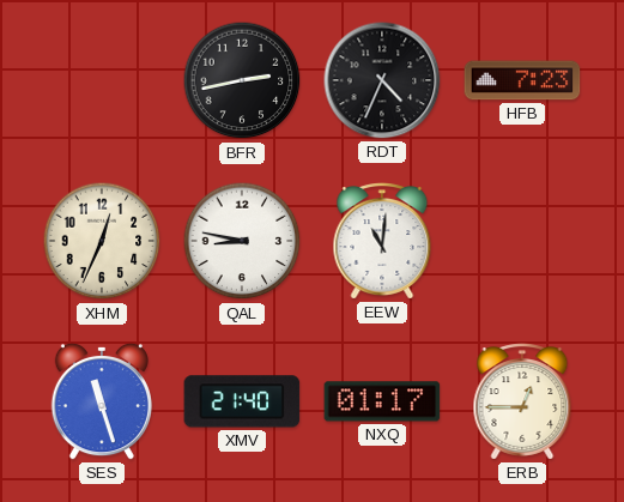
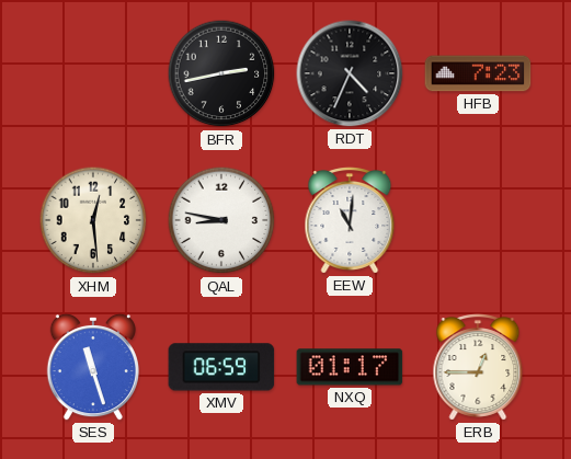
XHM: 12:34 -> 12:29 (93, 220)
XMV: 21:40 -> 06:59 (221, 367)
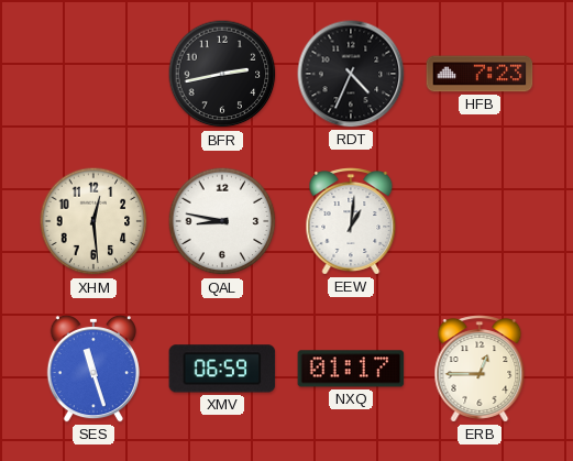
EEW: 11:01 -> 1:01 (351, 221)
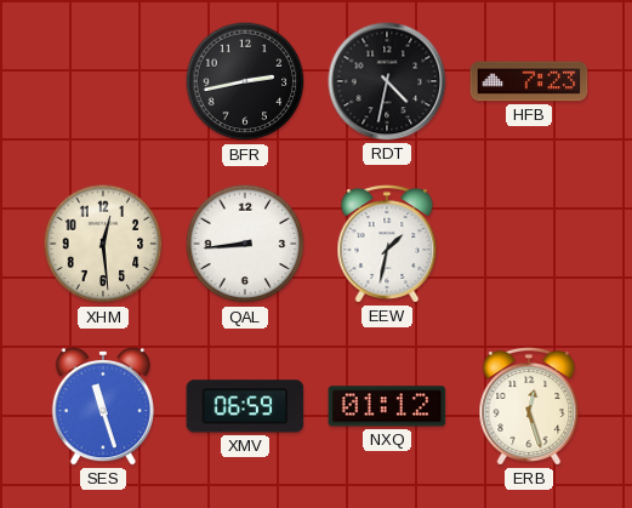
RDT: 4:34 -> 4:32 (387, 81)
QAL: 8:47 -> 8:44 (245, 244)
EEW: 1:01 -> 1:32 (387, 244)
NXQ: 01:17 -> 01:12 (387, 406)
ERB: 12:45 -> 12:27 (529, 406)
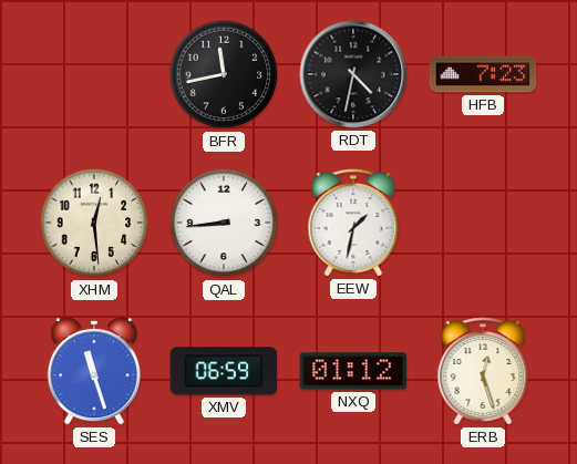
BFR: 2:43 -> 11:43 (224, 74)
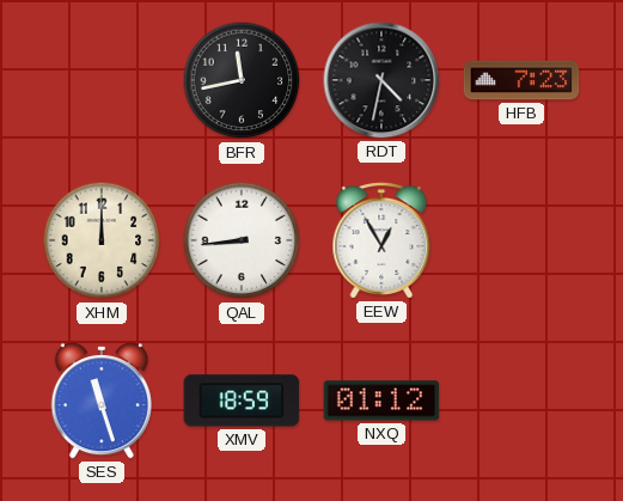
XHM: 12:29 -> 12:00 (102, 240)
EEW: 1:32 -> 12:55 (381, 240)
XMV: 06:59 -> 18:59 (242, 401)
ERB: 12:27 -> none (483, 371)
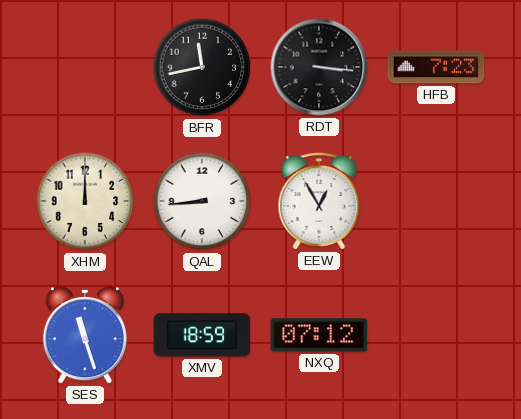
RDT: 4:32 -> 3:16 (319, 67)
NXQ: 01:12 -> 07:12 (319, 335)
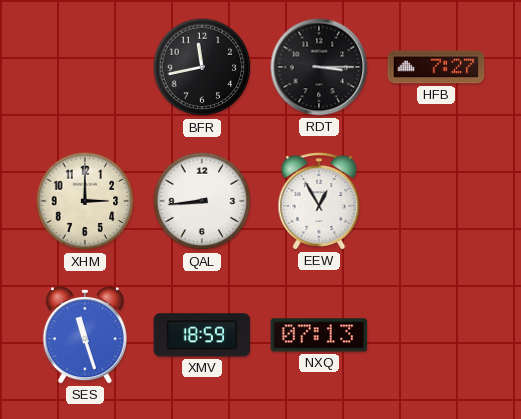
RDT: 3:16 -> 3:15 (319, 67)
HFB: 7:23 -> 7:27 (436, 67)
XHM: 12:00 -> 3:00 (85, 201)
NXQ: 07:12 -> 07:13 (319, 335)
